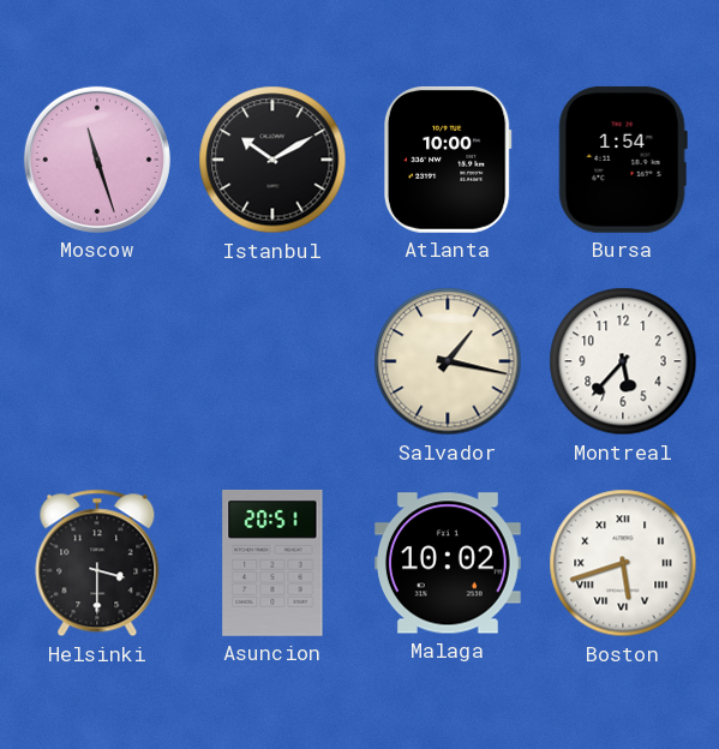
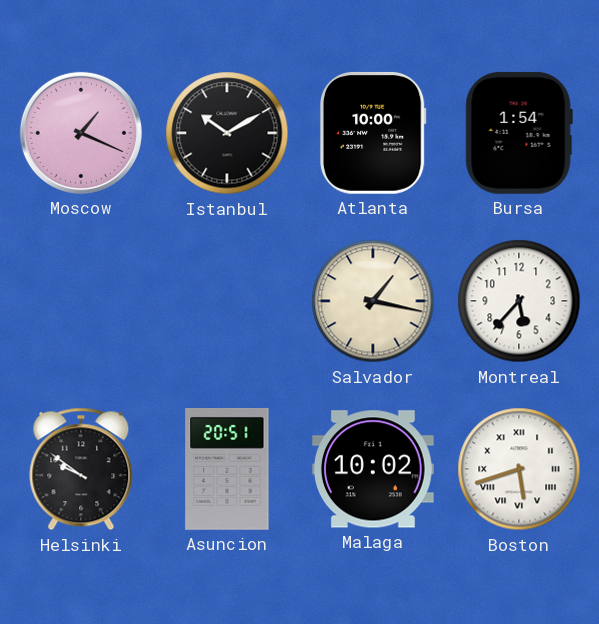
Moscow: 11:27 -> 1:19 (81, 133)
Helsinki: 3:30 -> 9:51 (81, 469)
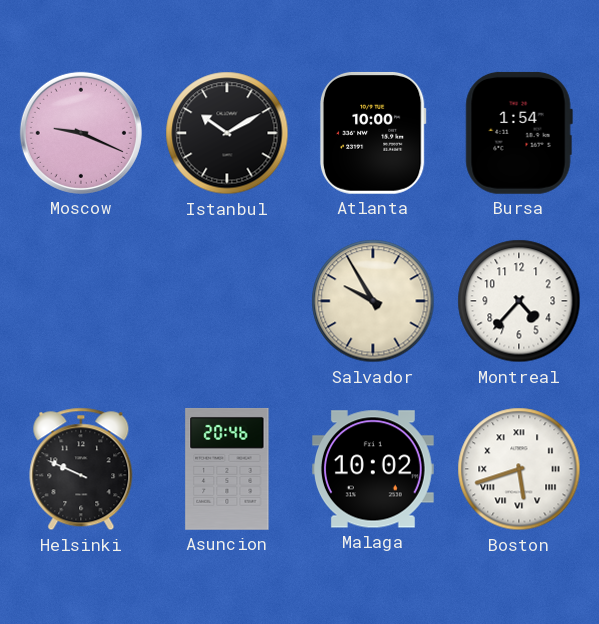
Moscow: 1:19 -> 9:19 (81, 133)
Salvador: 1:17 -> 9:55 (373, 301)
Montreal: 5:37 -> 4:37 (519, 301)
Helsinki: 9:51 -> 9:49 (81, 469)
Asuncion: 20:51 -> 20:46 (227, 470)
